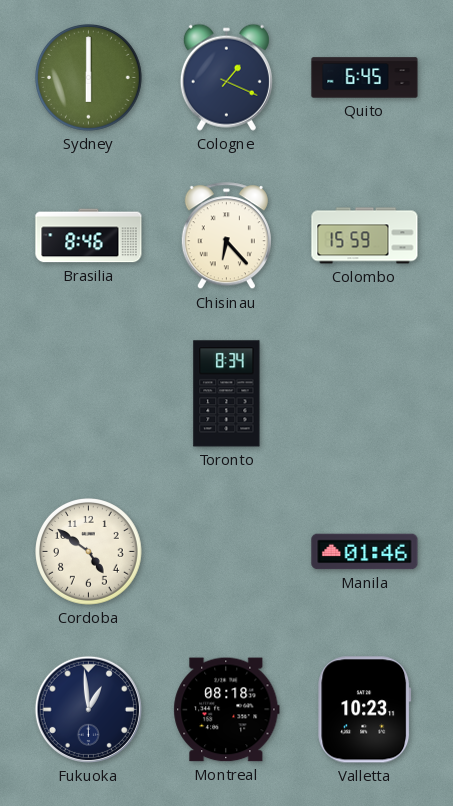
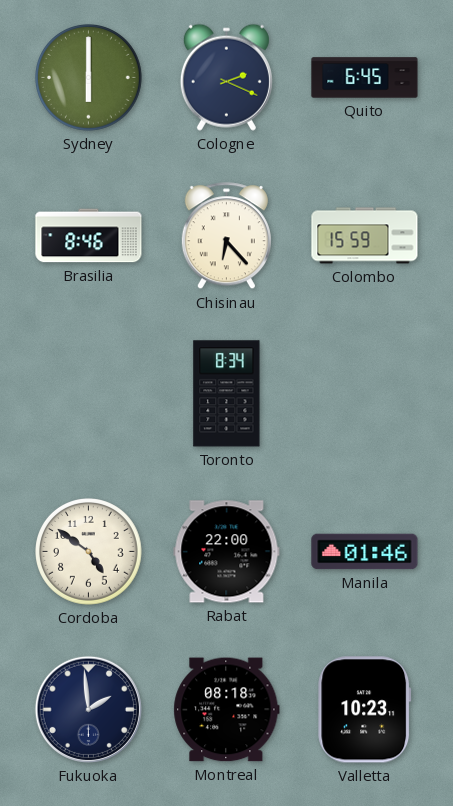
Cologne: 1:19 -> 2:19 (226, 77)
Rabat: none -> 22:00 (227, 552)
Fukuoka: 12:59 -> 1:59 (88, 709)
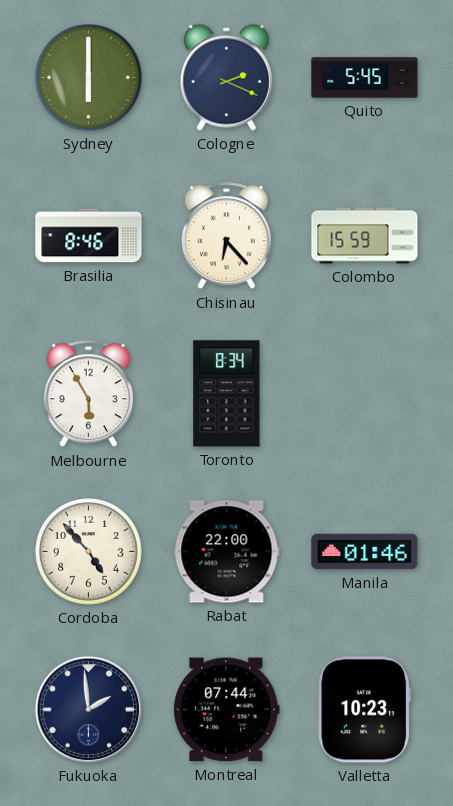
Quito: 6:45 -> 5:45 (365, 78)
Melbourne: none -> 5:55 (88, 394)
Cordoba: 4:51 -> 4:53 (89, 552)
Montreal: 08:18 -> 07:44 (227, 710)
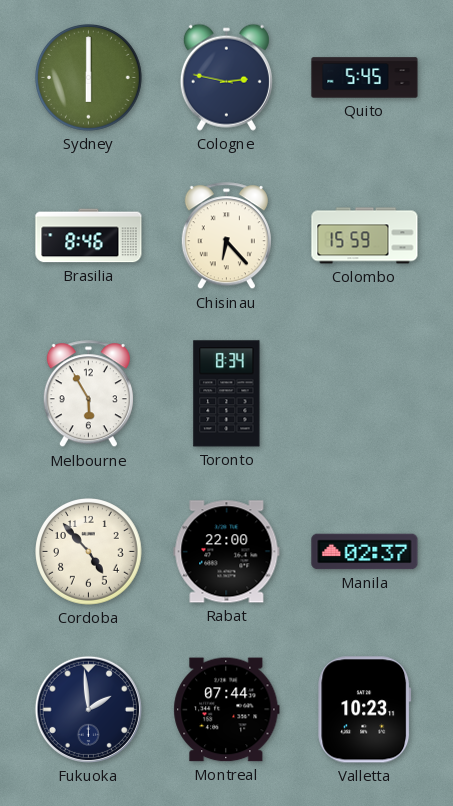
Cologne: 2:19 -> 2:47 (226, 77)
Manila: 01:46 -> 02:37 (365, 552)
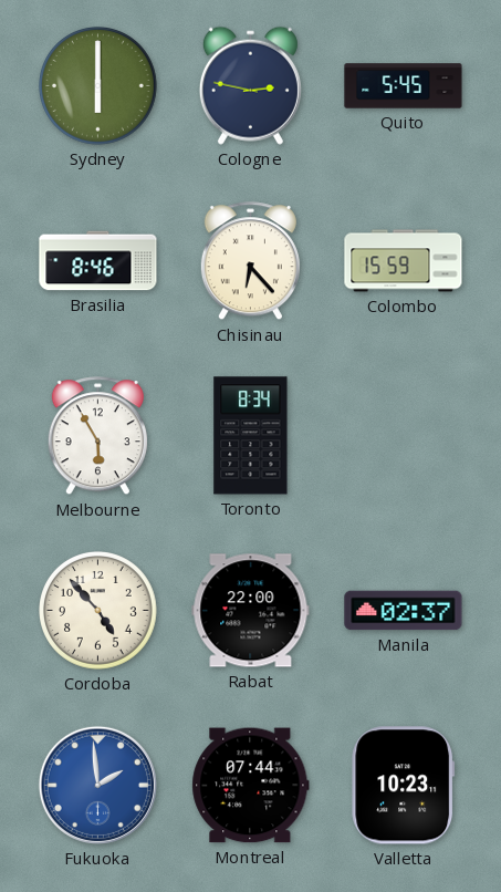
Fukuoka dial: navy -> blue (97, 785)
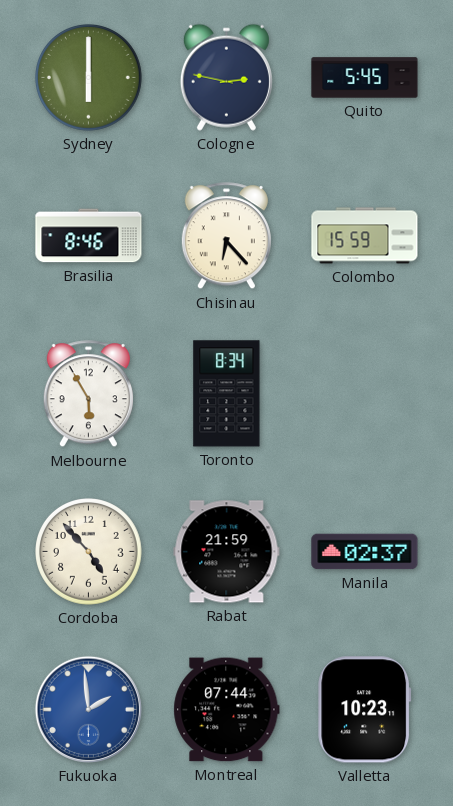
Rabat: 22:00 -> 21:59 (227, 552)
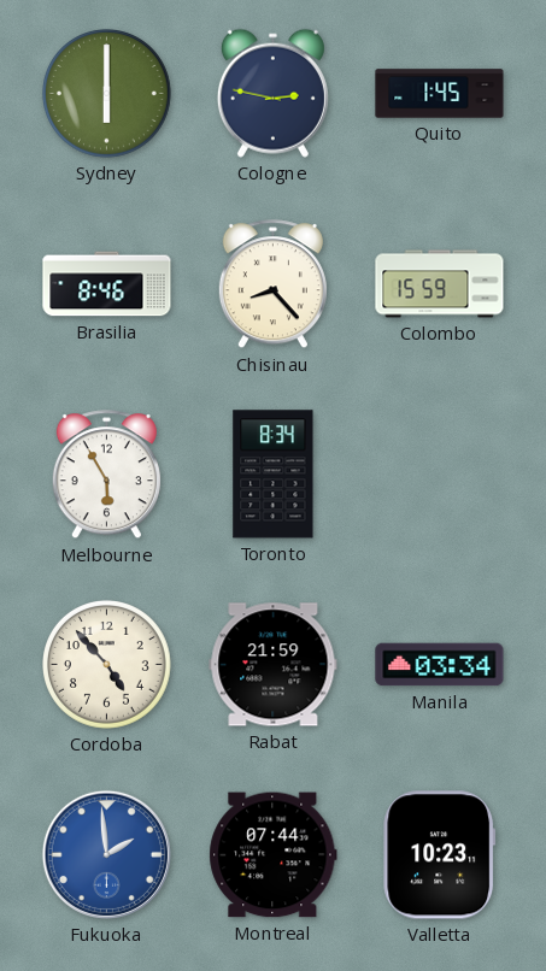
Quito: 5:45 -> 1:45 (440, 94)
Chisinau: 6:23 -> 8:23 (272, 284)
Manila: 02:37 -> 03:34 (440, 665)
